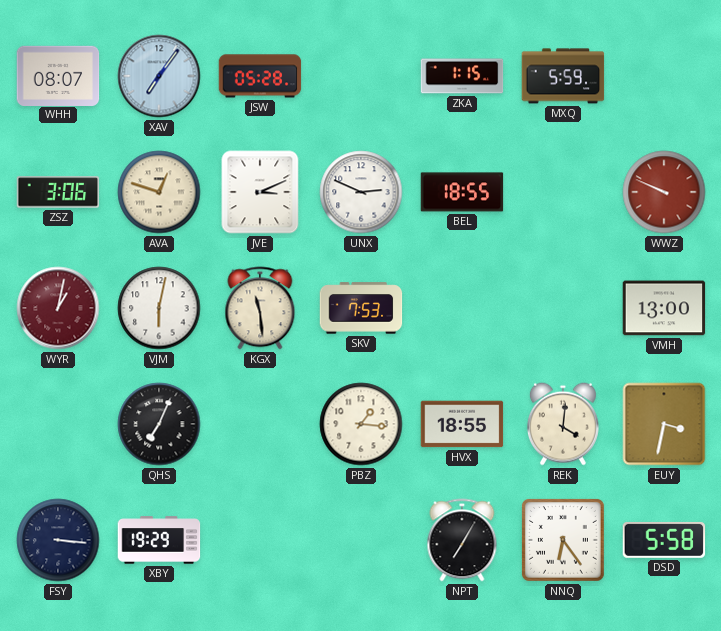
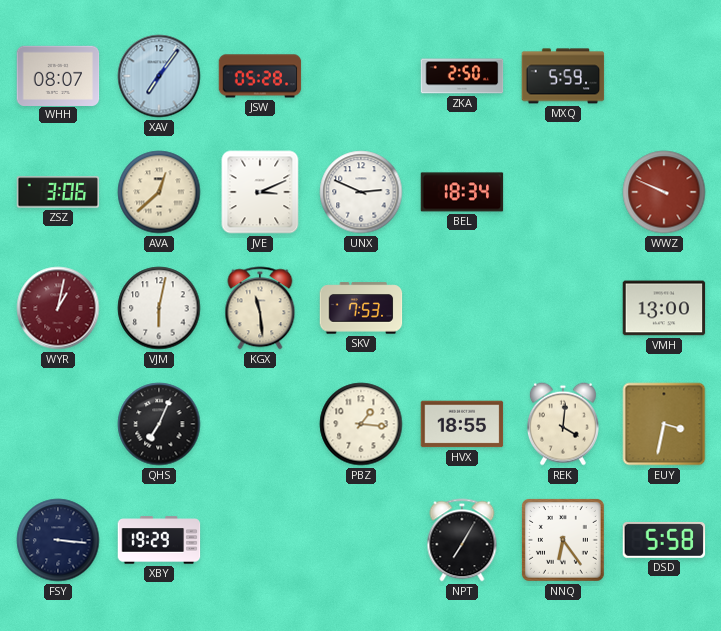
ZKA: 1:15 -> 2:50 (462, 76)
AVA: 12:48 -> 12:38 (159, 192)
BEL: 18:55 -> 18:34 (462, 192)
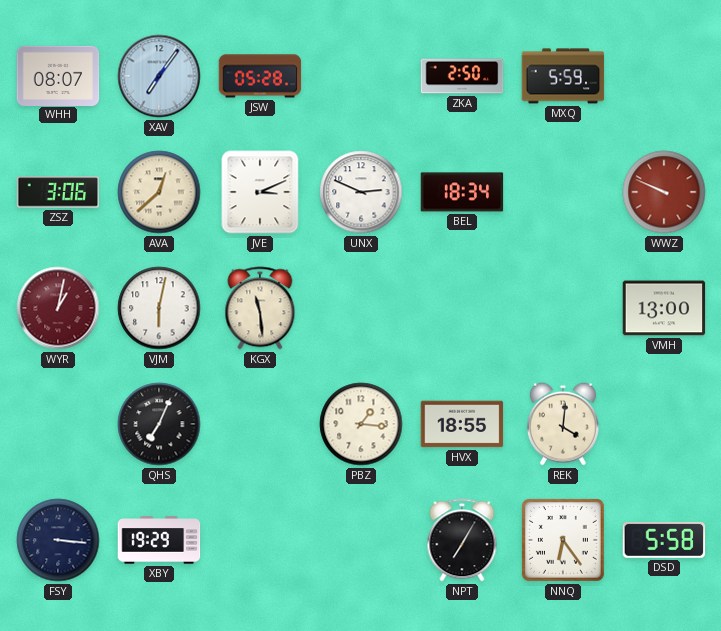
SKV: 7:53 -> none (361, 308)
EUY: 3:32 -> none (664, 424)
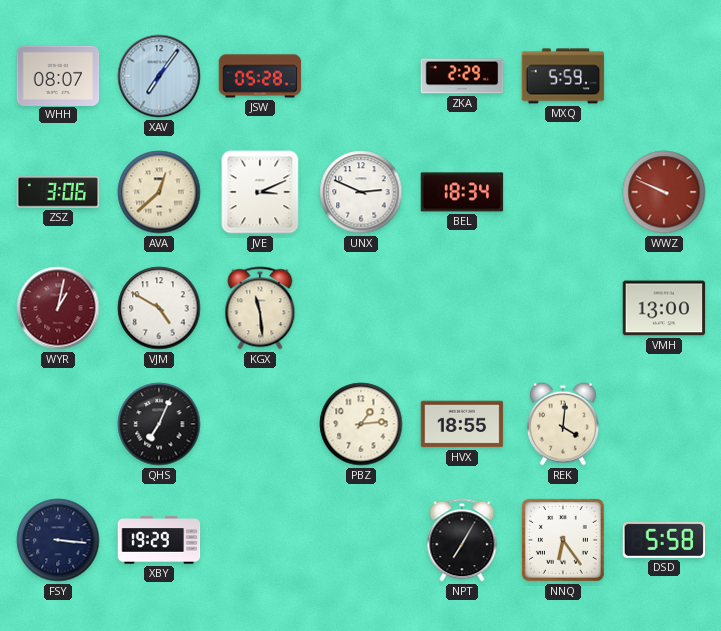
ZKA: 2:50 -> 2:29 (462, 76)
VJM: 6:02 -> 4:50 (159, 308)
PBZ: 1:16 -> 1:14 (361, 424)
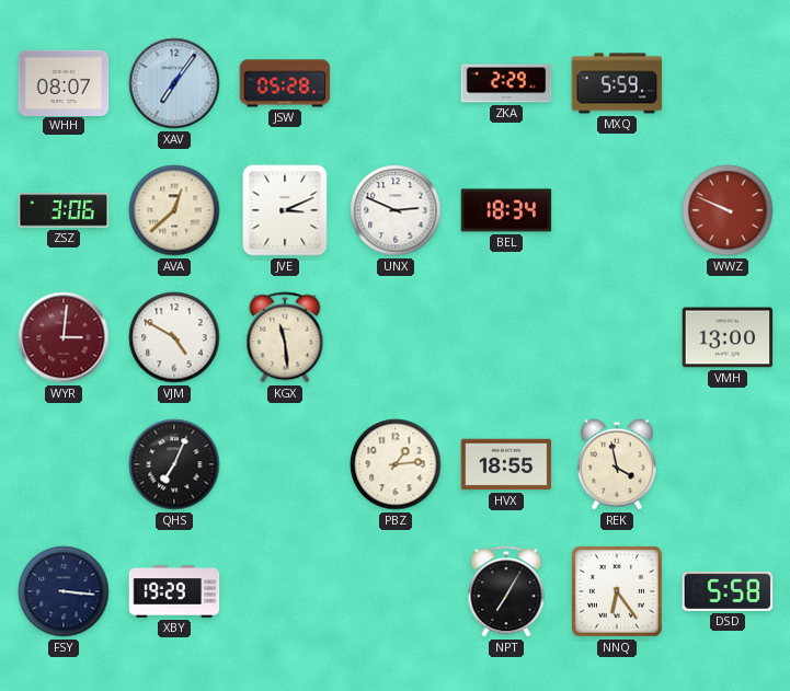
WYR: 1:02 -> 3:01 (64, 337)
REK: 4:01 -> 3:58 (617, 464)
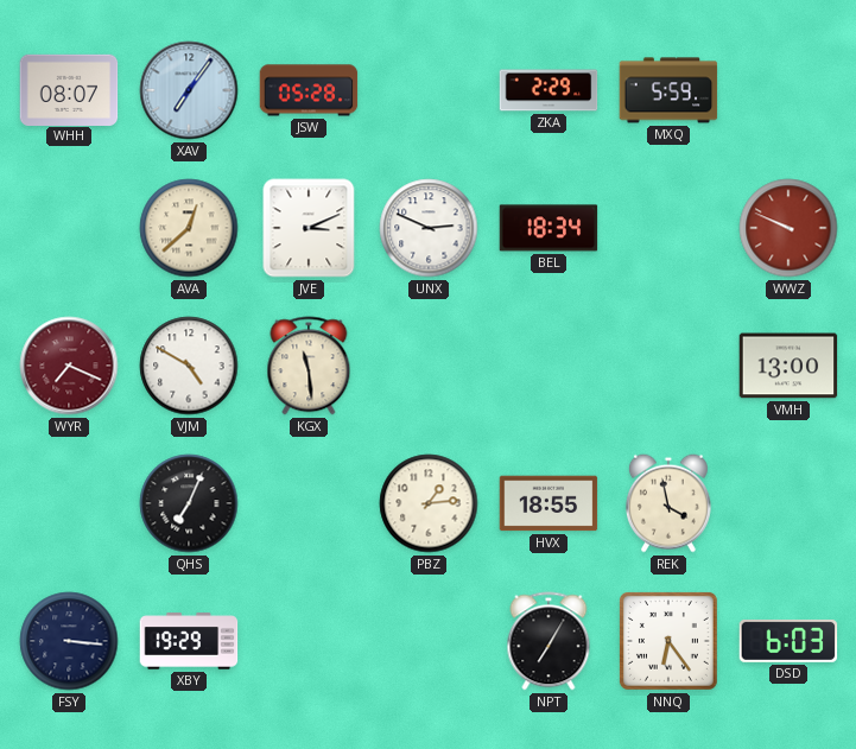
ZSZ: 3:06 -> none (64, 210)
WYR: 3:01 -> 7:19 (69, 366)
DSD: 5:58 -> 6:03 (788, 641)
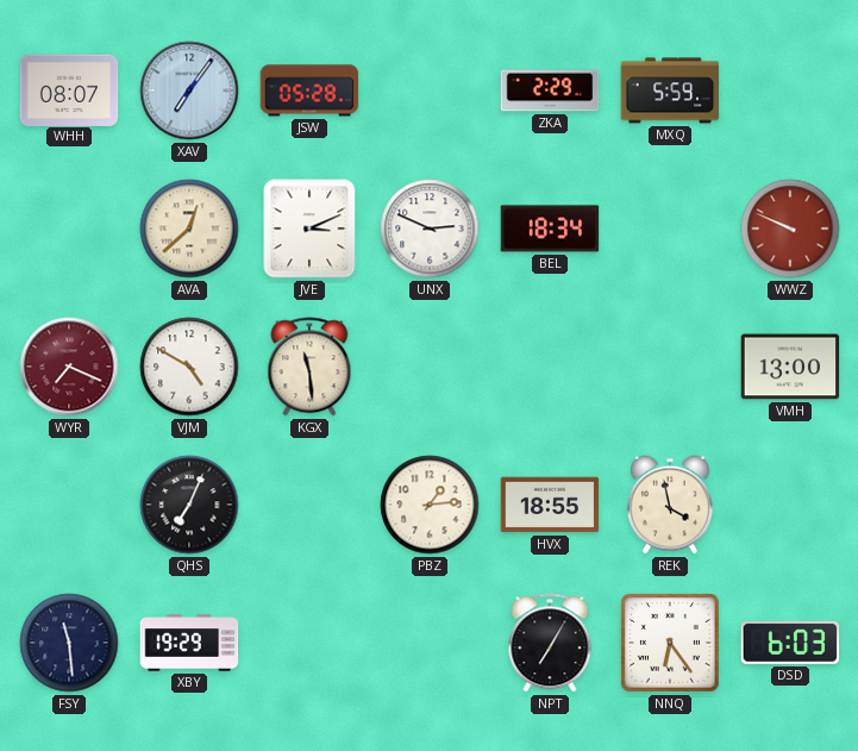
FSY: 3:16 -> 11:29 (69, 643)
